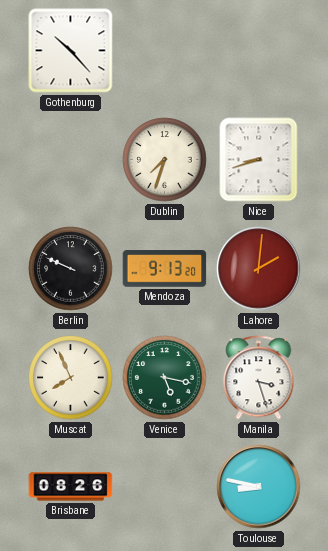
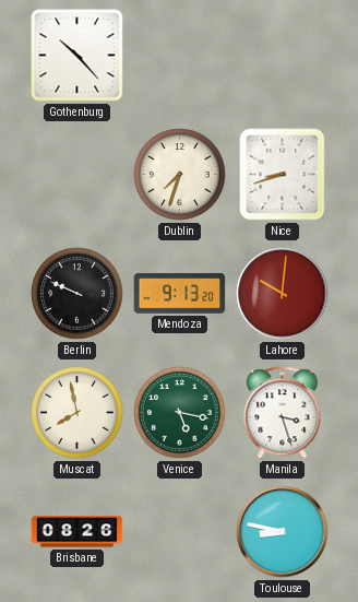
Lahore: 2:01 -> 10:01 (283, 294)
Muscat: 7:56 -> 7:58 (77, 413)
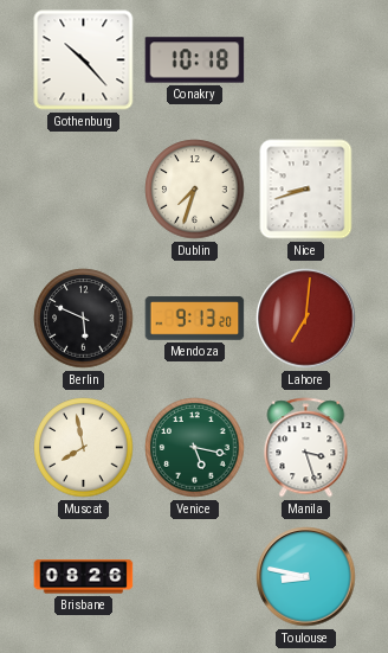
Conakry: none -> 10:18 (195, 60)
Berlin: 9:49 -> 5:49 (84, 319)
Lahore: 10:01 -> 7:01 (306, 319)
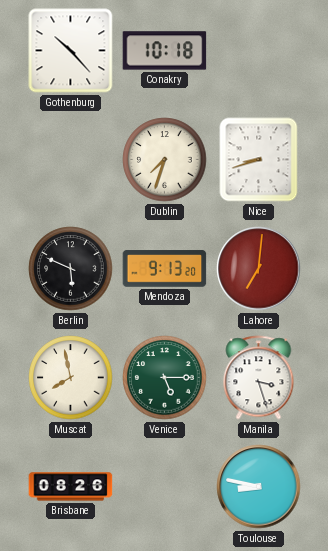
Venice: 5:17 -> 5:15 (165, 378)
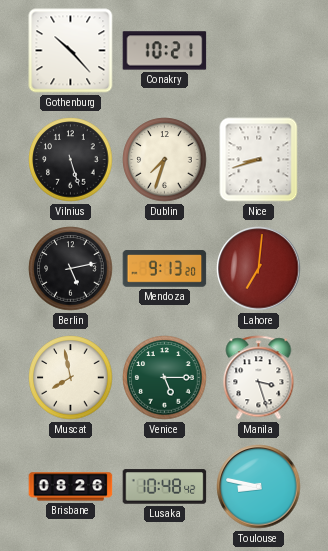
Conakry: 10:18 -> 10:21 (165, 51)
Vilnius: none -> 5:27 (71, 160)
Berlin: 5:49 -> 5:13 (71, 269)
Lusaka: none -> 10:48 (165, 487)
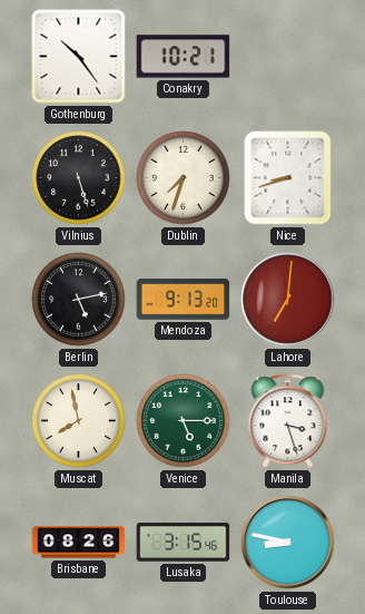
Gothenburg: 10:23 -> 10:24 (79, 57)
Lusaka: 10:48 -> 3:15 (184, 543)
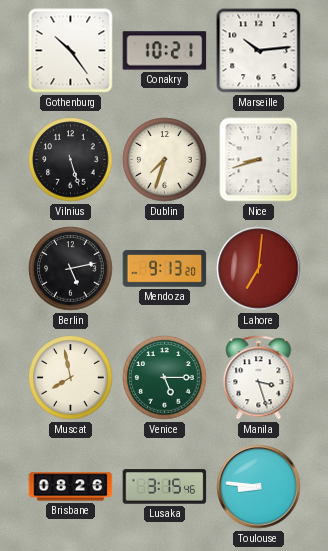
Marseille: none -> 10:14 (259, 51)
Toulouse: 8:47 -> 8:46 (259, 487)
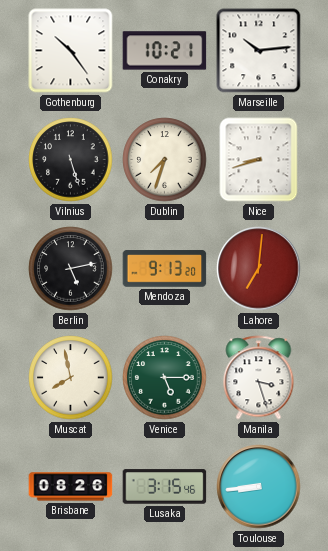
Toulouse: 8:46 -> 8:44 (259, 487)
